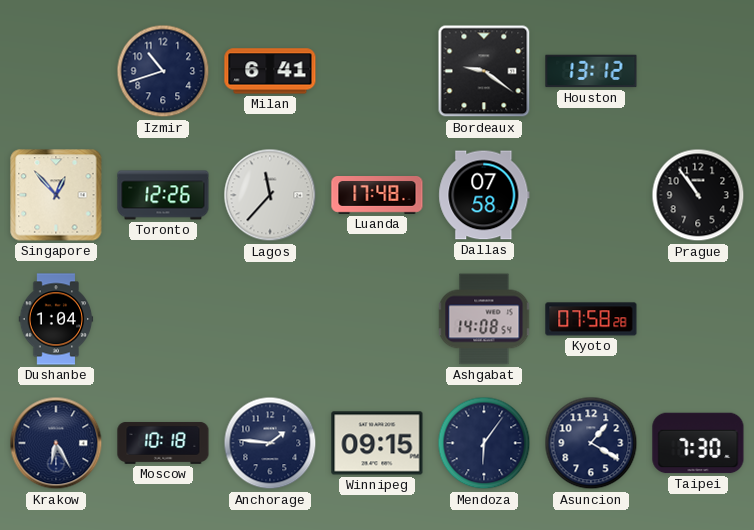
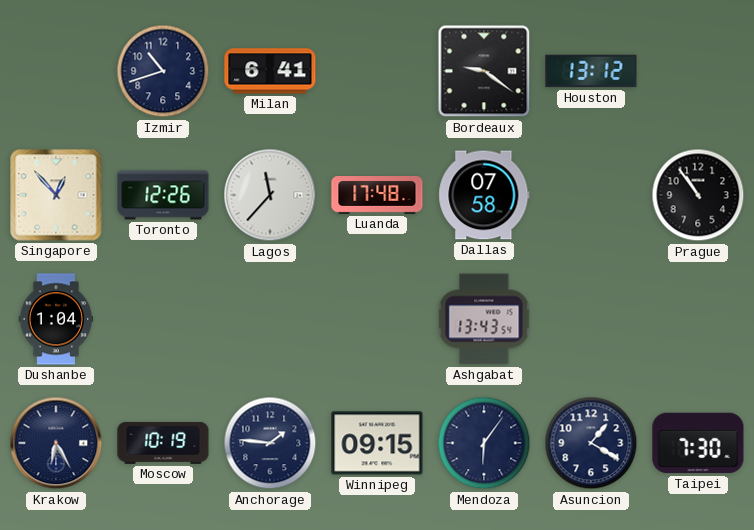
Ashgabat: 14:08 -> 13:43 (484, 319)
Kyoto: 07:58 -> none (591, 319)
Moscow: 10:18 -> 10:19 (163, 443)
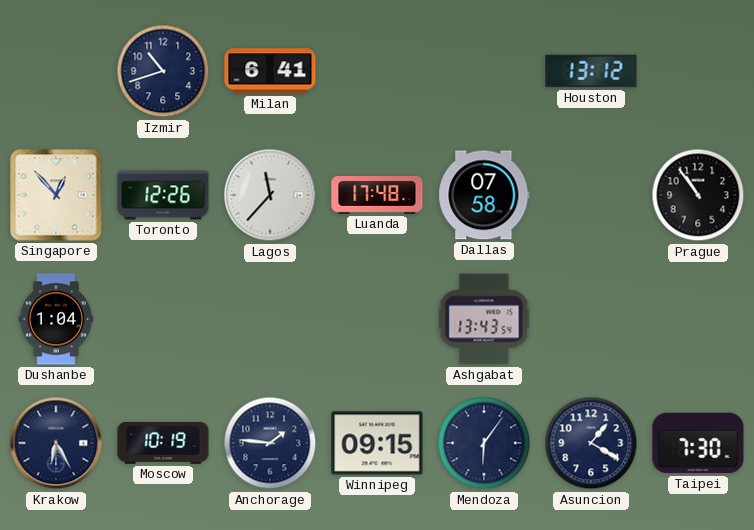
Bordeaux: 9:21 -> none (484, 71)
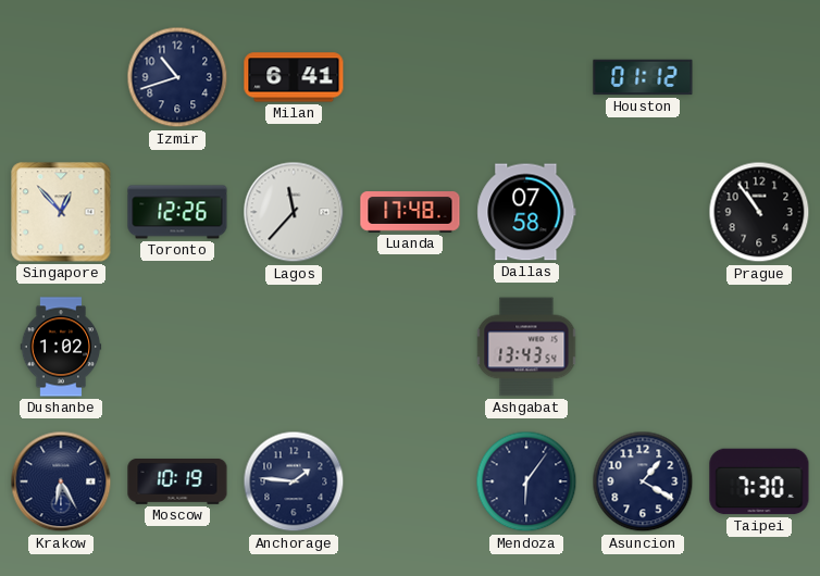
Houston: 13:12 -> 01:12 (643, 77)
Dushanbe: 1:04 -> 1:02 (61, 347)
Winnipeg: 09:15 -> none (377, 443)
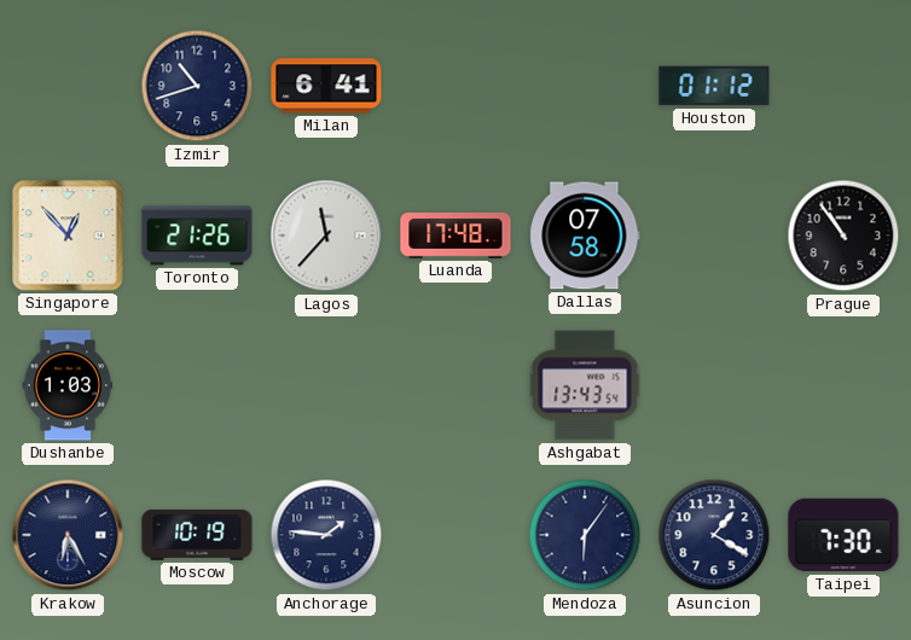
Toronto: 12:26 -> 21:26 (197, 235)
Dushanbe: 1:02 -> 1:03 (68, 385)
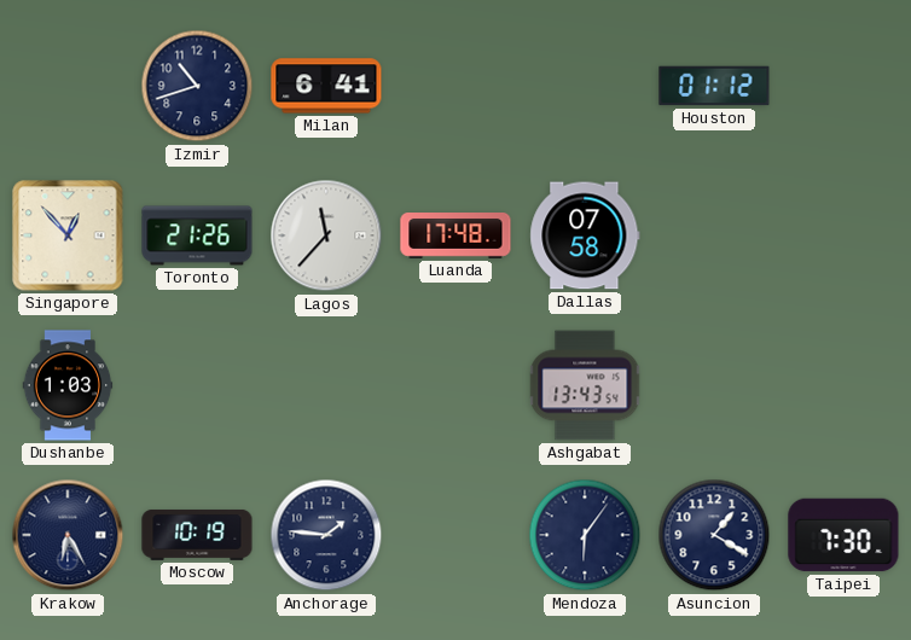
Prague: 10:54 -> none (843, 235)
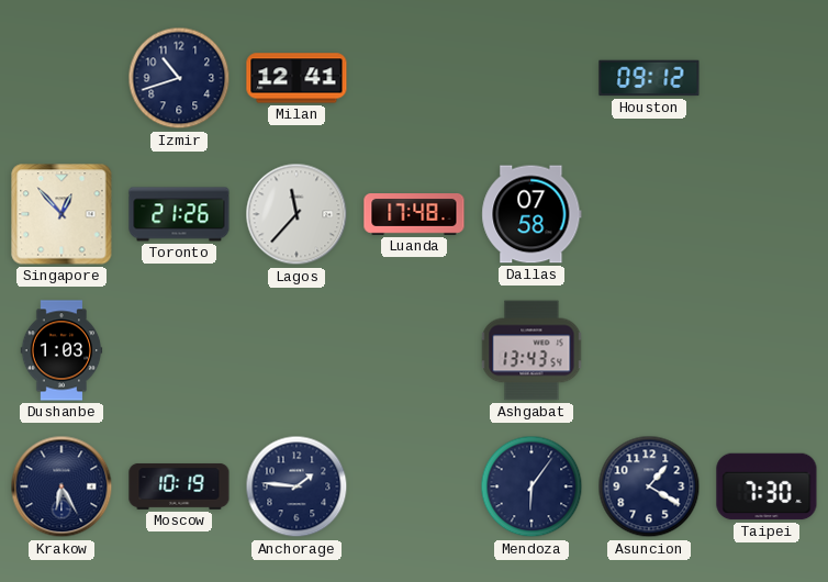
Milan: 6:41 -> 12:41 (296, 78)
Houston: 01:12 -> 09:12 (649, 78)
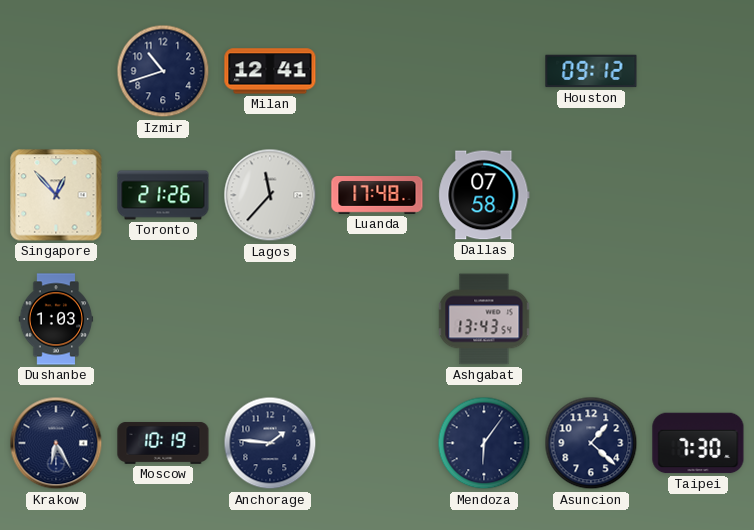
Asuncion: 1:20 -> 1:22 (591, 443)
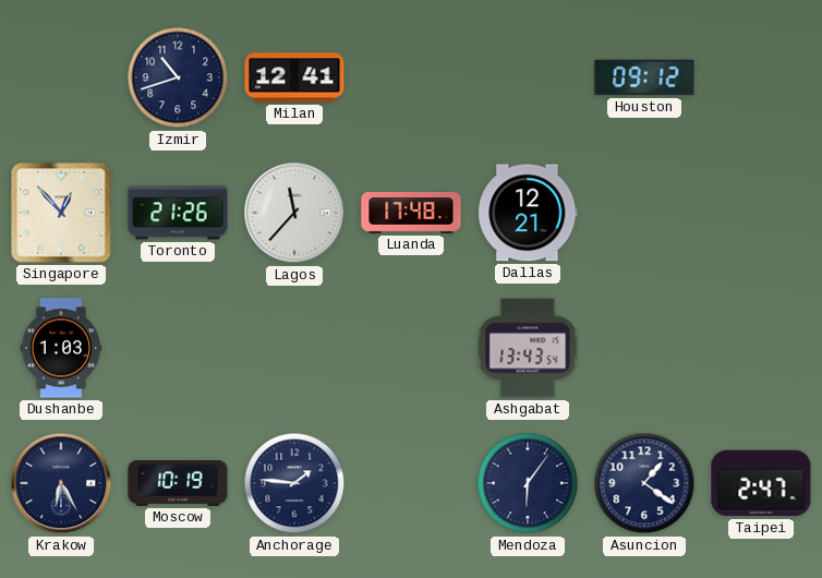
Dallas: 07:58 -> 12:21 (528, 213)
Asuncion: 1:22 -> 1:21 (644, 483)
Taipei: 7:30 -> 2:47 (761, 483)
